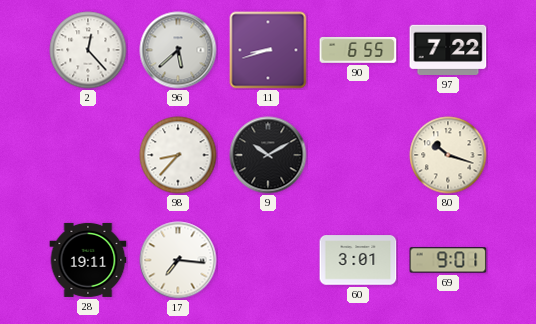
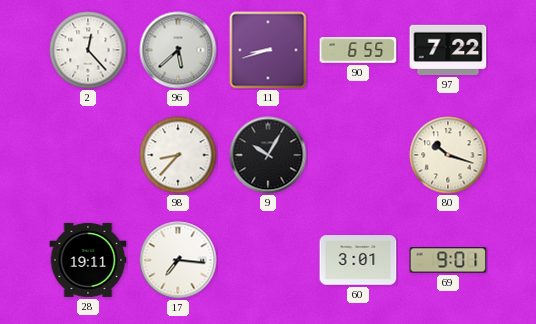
9: 10:10 -> 10:05 (268, 155)
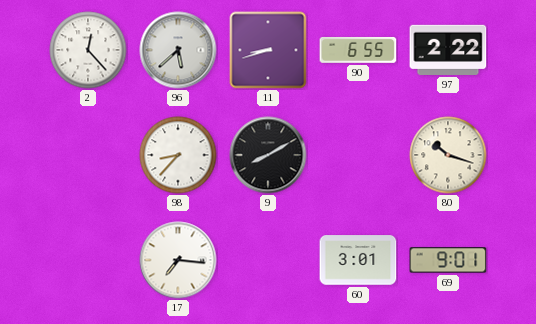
97: 7:22 -> 2:22 (448, 50)
9: 10:05 -> 8:10 (268, 155)
28: 19:11 -> none (88, 260)
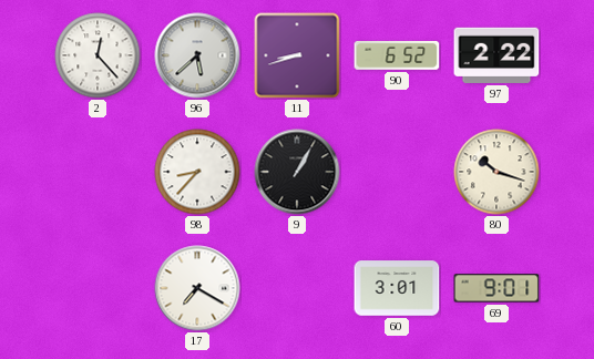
90: 6:55 -> 6:52 (397, 55)
9: 8:10 -> 1:05 (297, 172)
17: 7:16 -> 7:20 (197, 288)
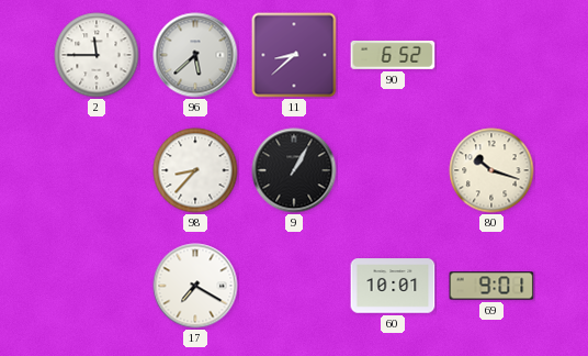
2: 12:23 -> 11:45 (97, 55)
11: 8:42 -> 8:38 (294, 55)
97: 2:22 -> none (496, 55)
60: 3:01 -> 10:01 (393, 286)
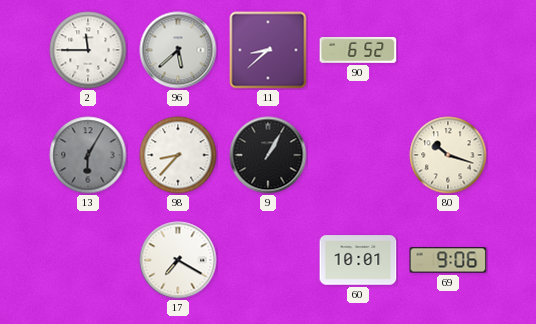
13: none -> 6:05 (88, 155)
69: 9:01 -> 9:06 (448, 260)
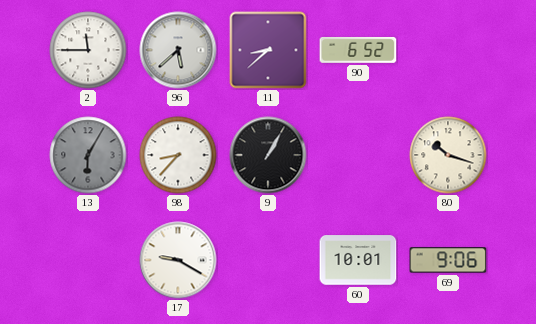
17: 7:20 -> 9:20 (178, 260)
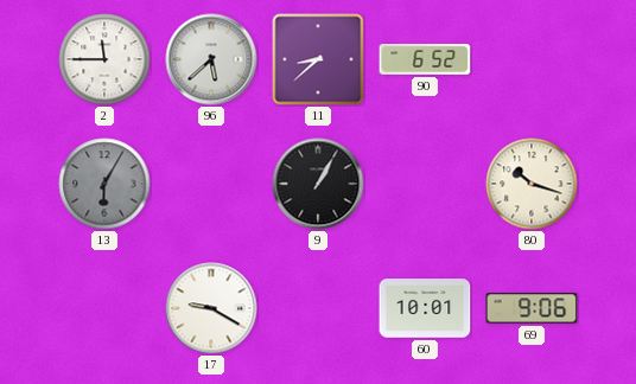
98: 8:37 -> none (178, 155)
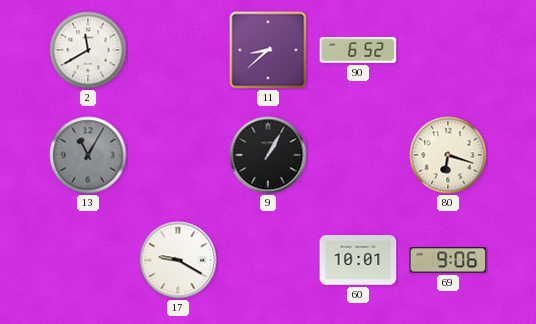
2: 11:45 -> 11:40 (88, 50)
96: 5:38 -> none (211, 59)
13: 6:05 -> 11:05 (88, 155)
80: 10:18 -> 6:18 (448, 155)
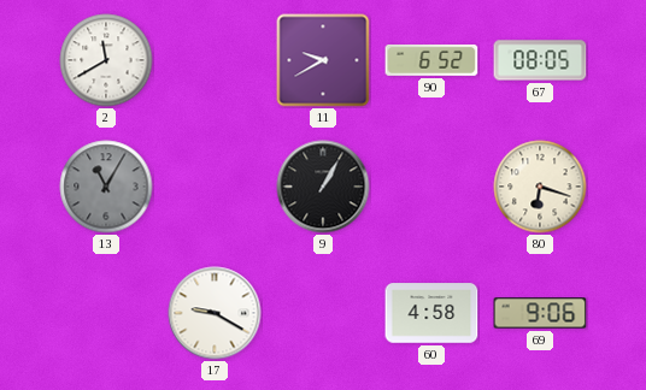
11: 8:38 -> 9:40 (323, 60)
67: none -> 08:05 (540, 60)
60: 10:01 -> 4:58 (431, 313)
